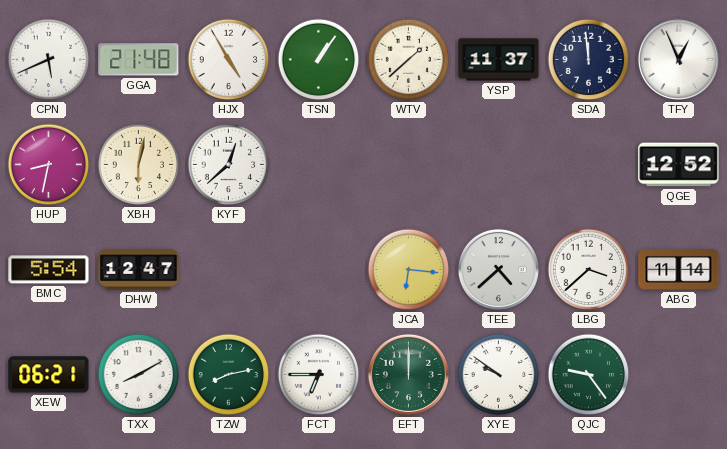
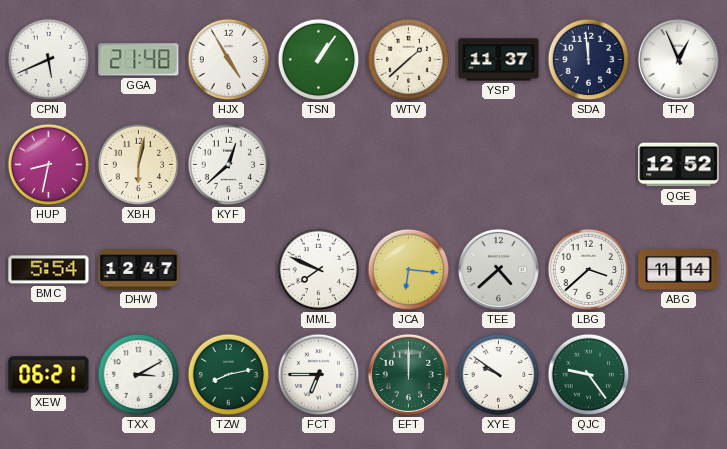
MML: none -> 7:49 (319, 270)
TXX: 8:10 -> 3:10 (139, 375)
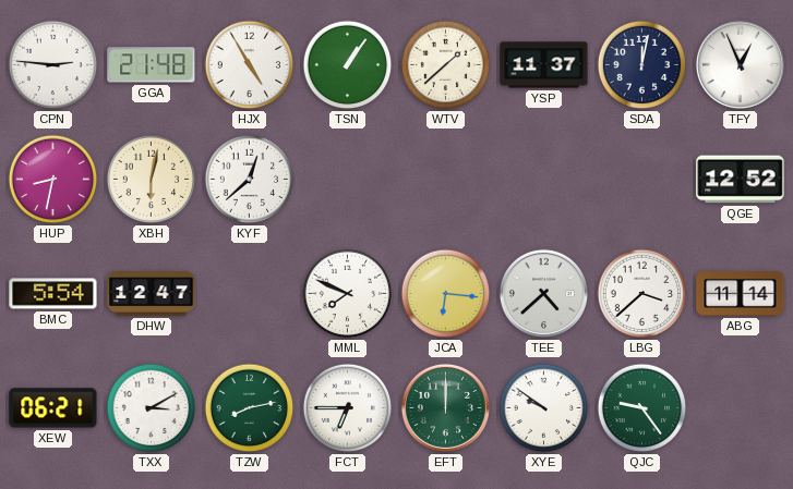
CPN: 5:41 -> 2:46 (53, 65)
SDA: 11:59 -> 12:02 (642, 65)
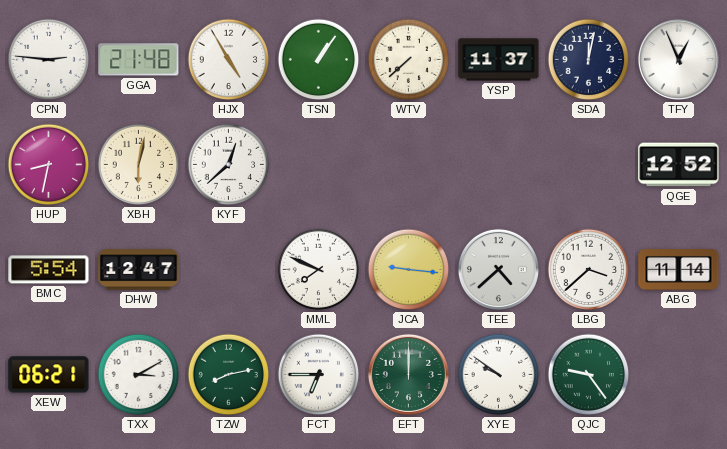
WTV: 1:38 -> 7:38 (409, 60)
JCA: 6:16 -> 9:16 (409, 270)
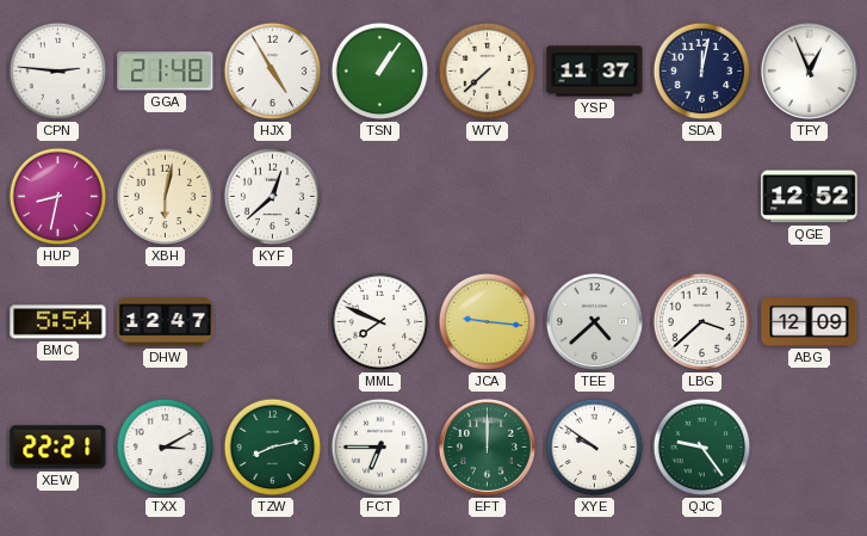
ABG: 11:14 -> 12:09 (810, 322)
XEW: 06:21 -> 22:21 (58, 448)
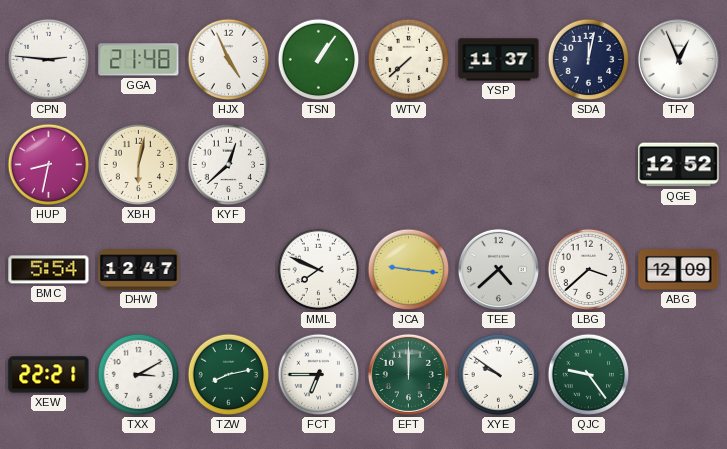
HJX: 4:55 -> 4:56 (229, 60)
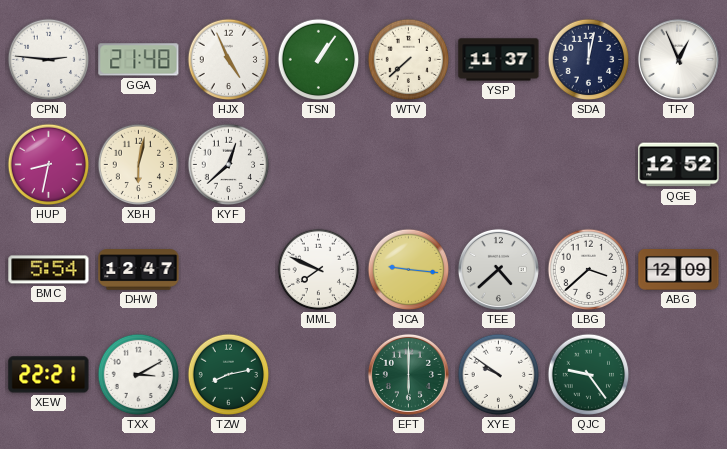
FCT: 6:45 -> none (319, 375)
EFT: 12:00 -> 6:00 (408, 374)
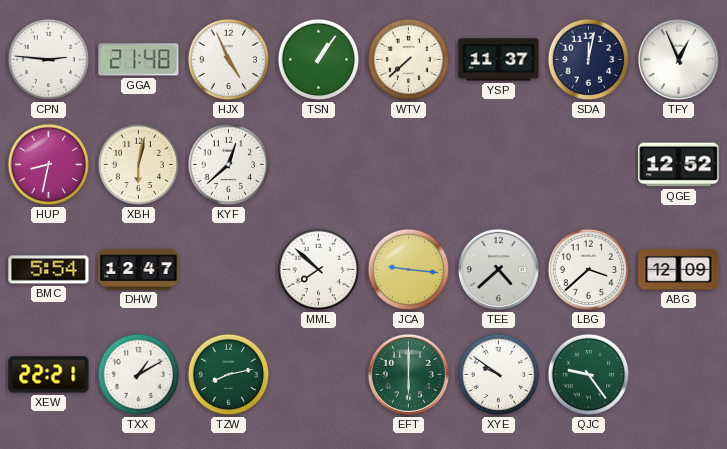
MML: 7:49 -> 7:52 (319, 270)
TXX: 3:10 -> 1:10 (139, 375)
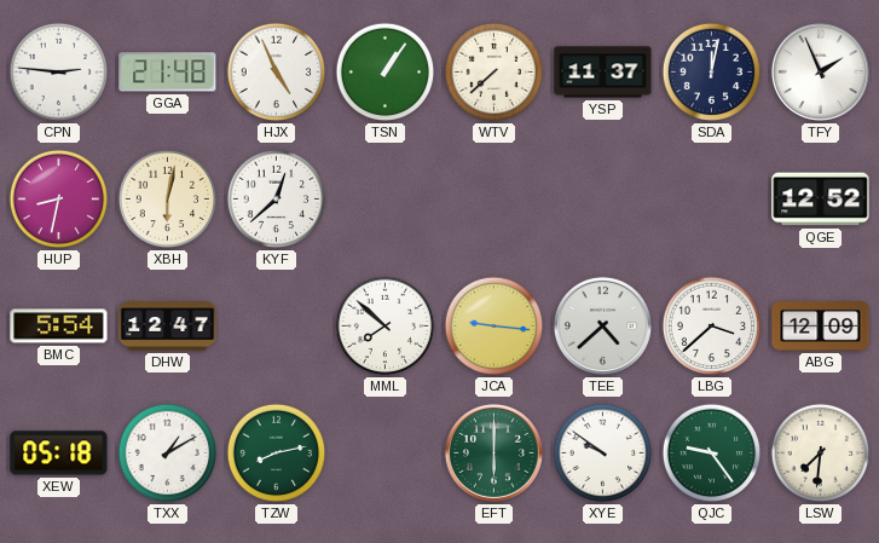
TFY: 12:56 -> 1:56 (820, 71)
XEW: 22:21 -> 05:18 (59, 454)
LSW: none -> 7:31 (821, 454)
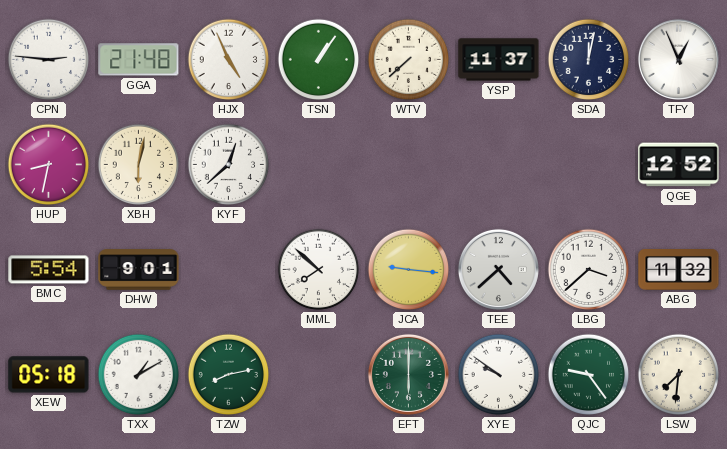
TFY: 1:56 -> 12:56 (678, 59)
DHW: 12:47 -> 9:01 (139, 270)
ABG: 12:09 -> 11:32 (679, 270)
